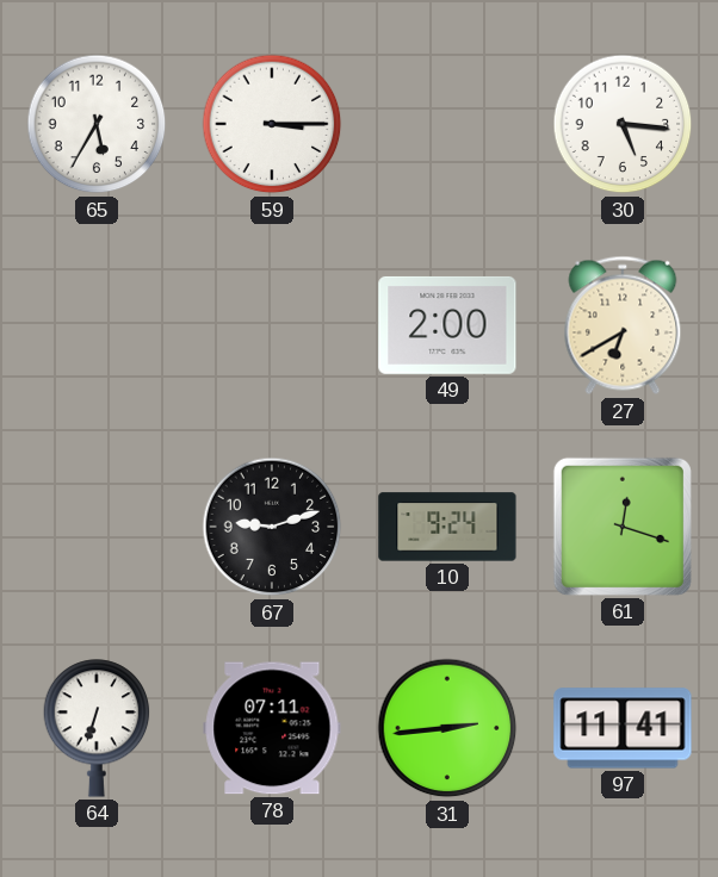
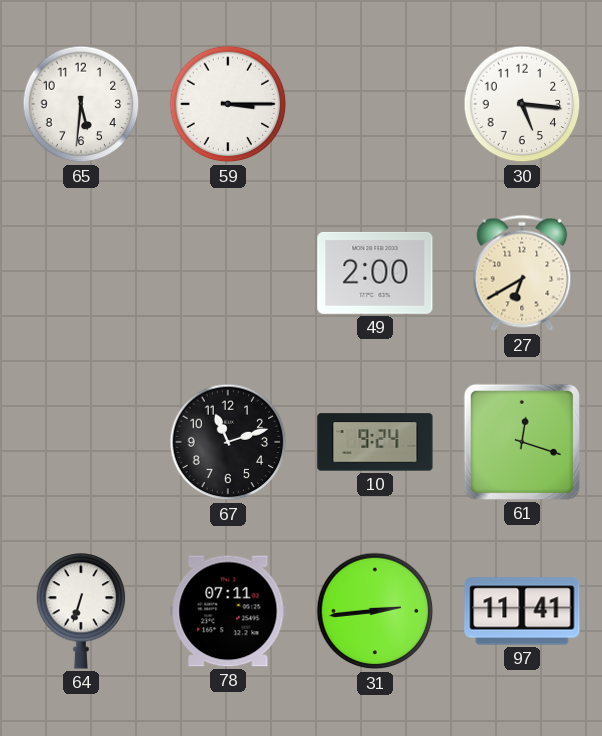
65: 5:35 -> 5:31 (81, 104)
67: 9:12 -> 11:12 (228, 442)
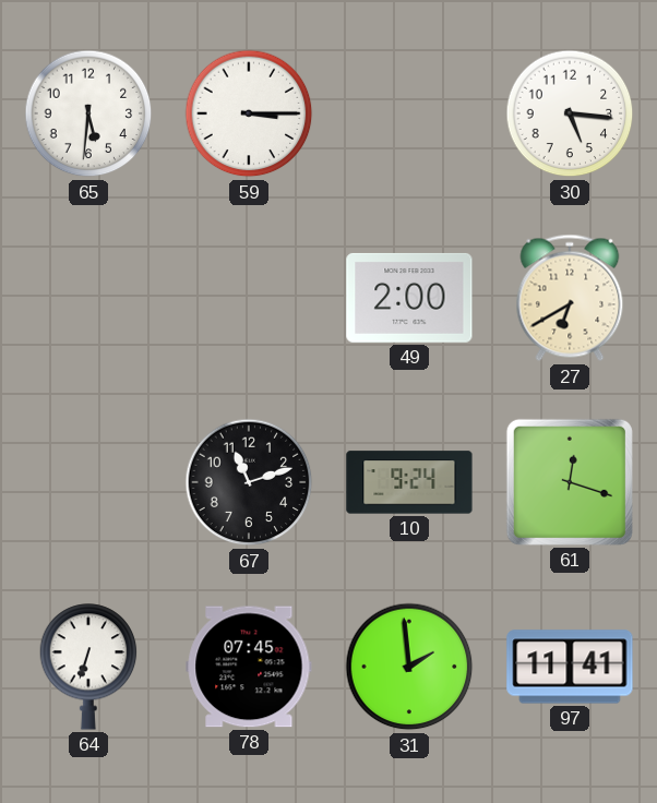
78: 07:11 -> 07:45 (249, 667)
31: 2:44 -> 1:59 (409, 667)
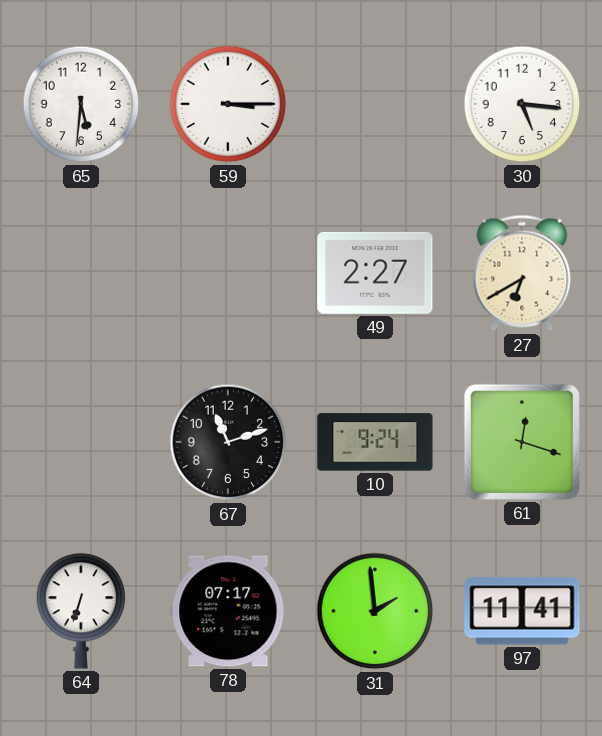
49: 2:00 -> 2:27 (375, 273)
78: 07:45 -> 07:17 (228, 611)
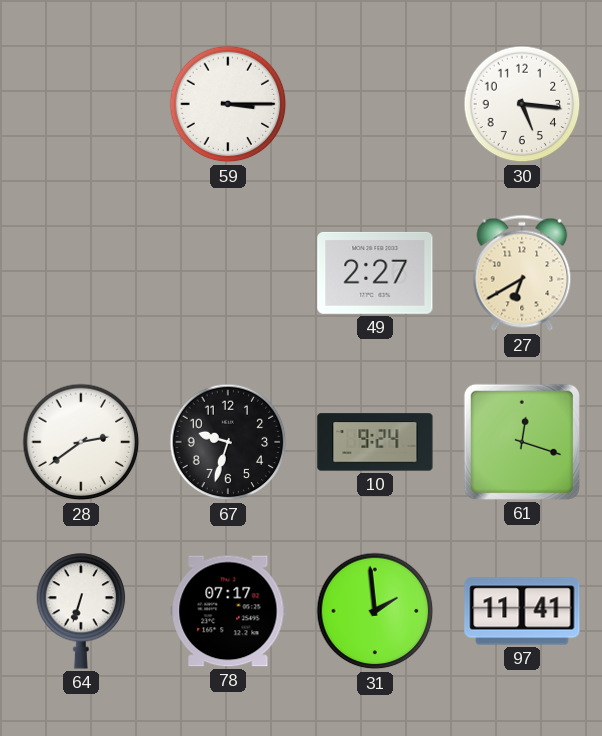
65: 5:31 -> none (81, 104)
28: none -> 2:39 (81, 442)
67: 11:12 -> 9:33 (228, 442)
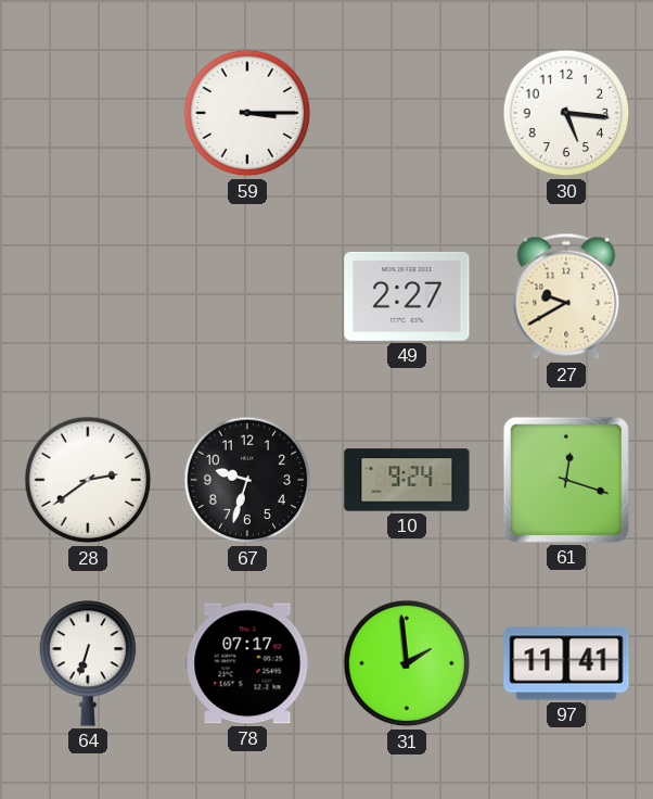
27: 6:40 -> 9:40 (566, 296)
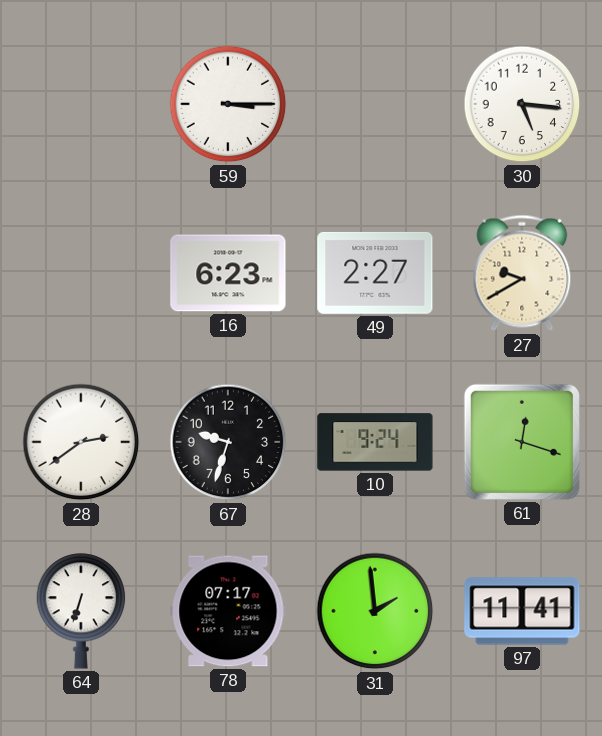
16: none -> 6:23 (228, 273)
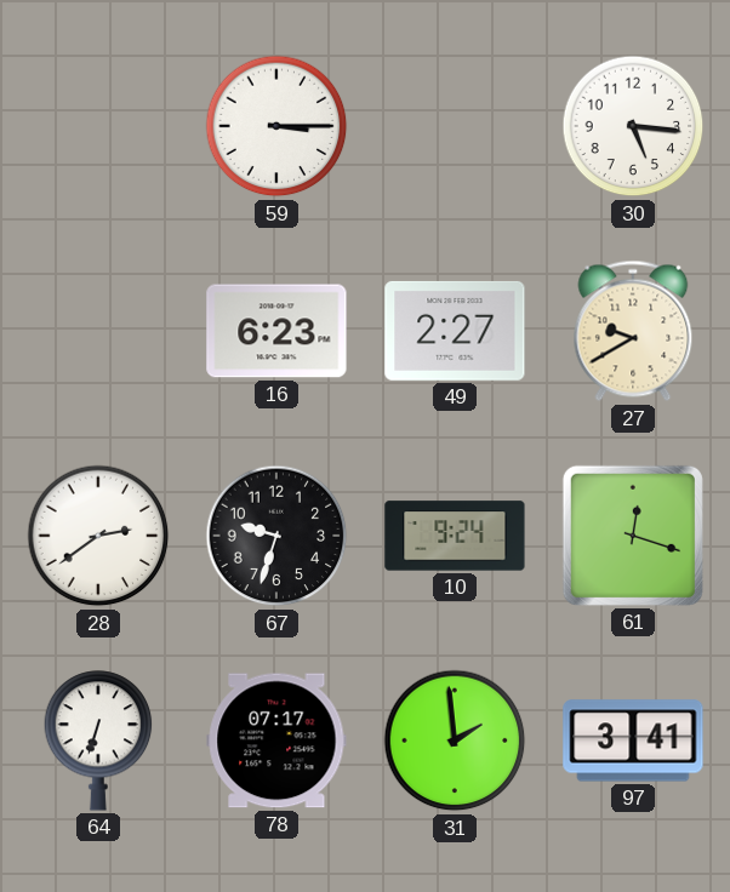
97: 11:41 -> 3:41 (633, 741)
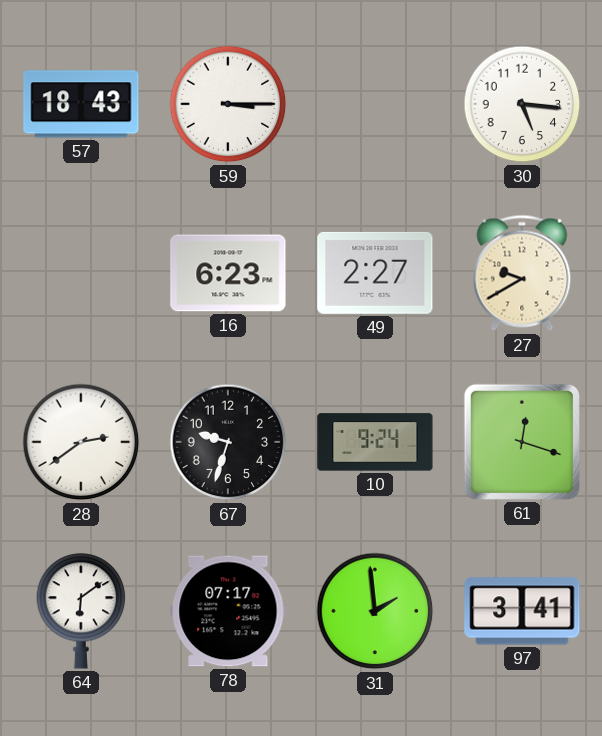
57: none -> 18:43 (81, 104)
64: 6:33 -> 6:09 (81, 611)
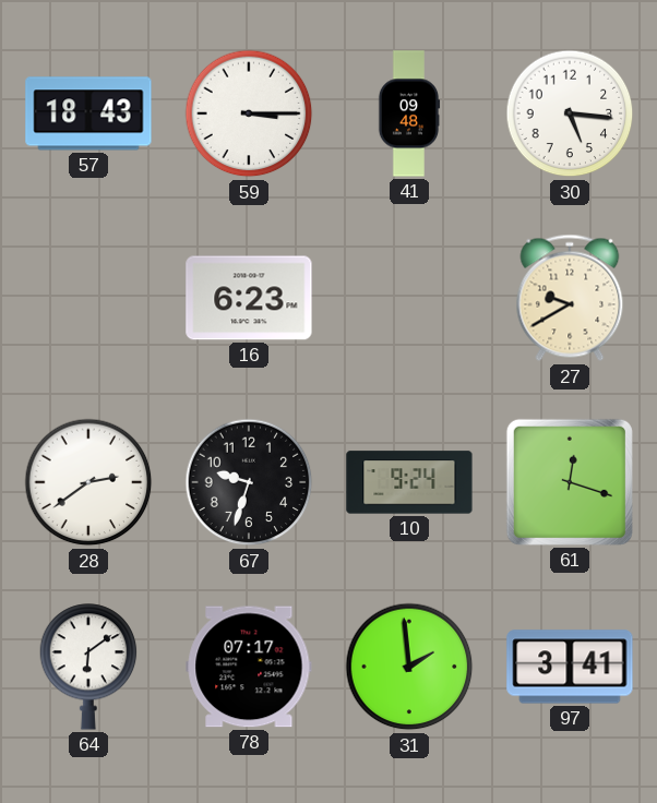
41: none -> 09:48 (409, 113)
49: 2:27 -> none (375, 273)
